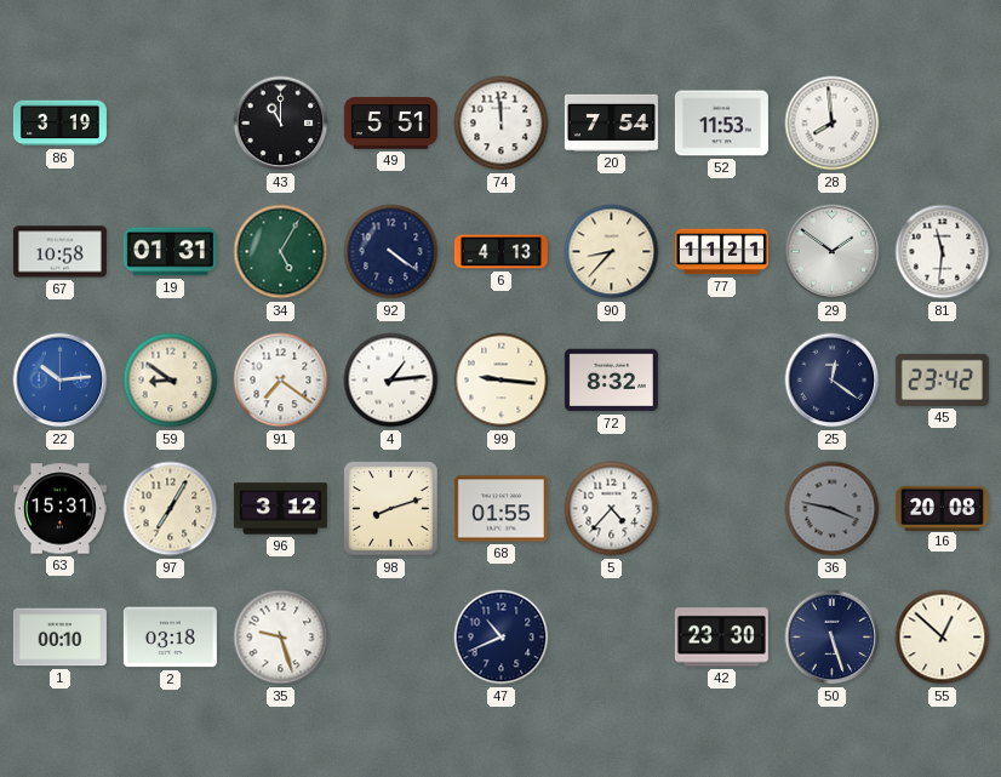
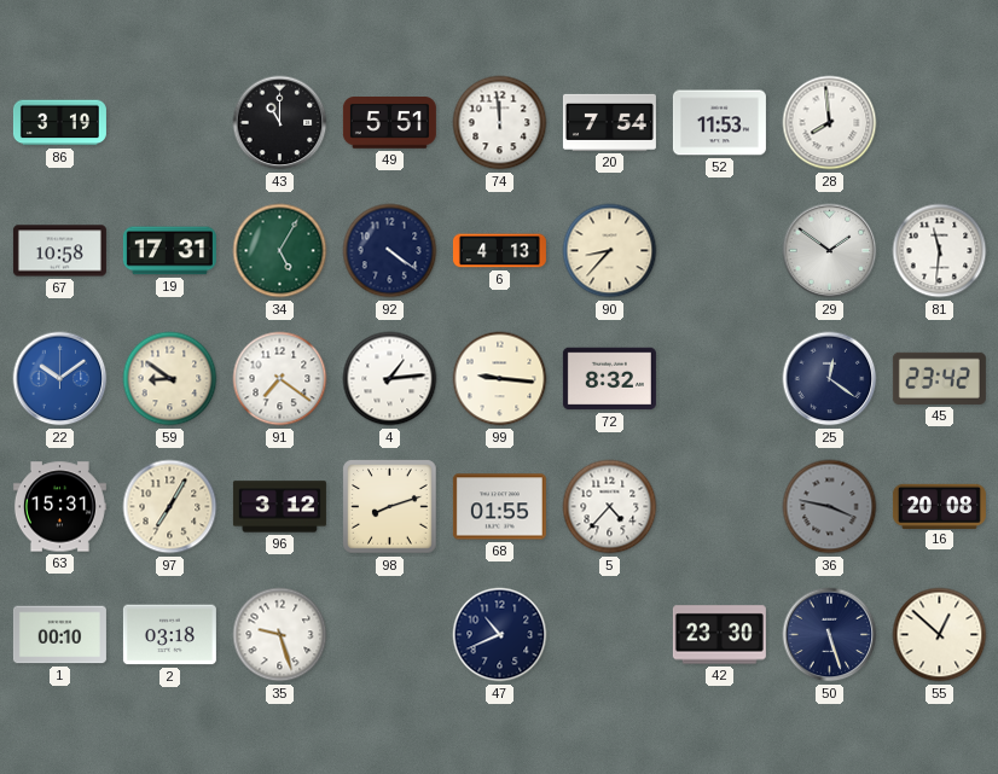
19: 01:31 -> 17:31 (169, 251)
77: 11:21 -> none (721, 252)
22: 10:14 -> 10:09 (60, 379)
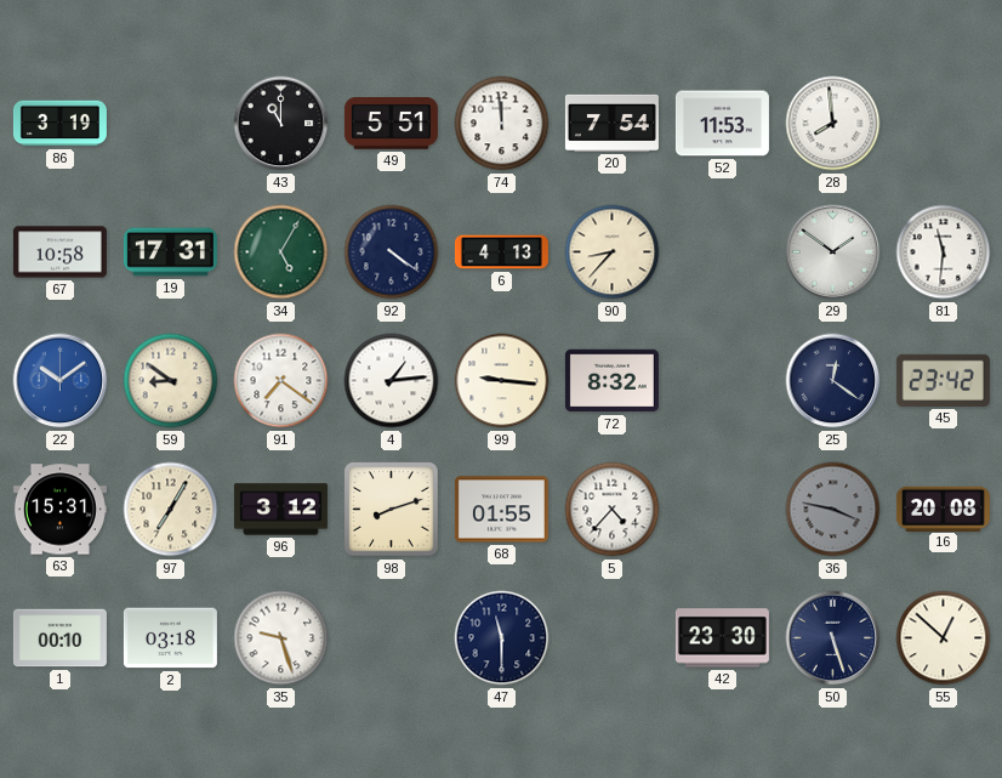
47: 10:41 -> 11:30 (502, 638)
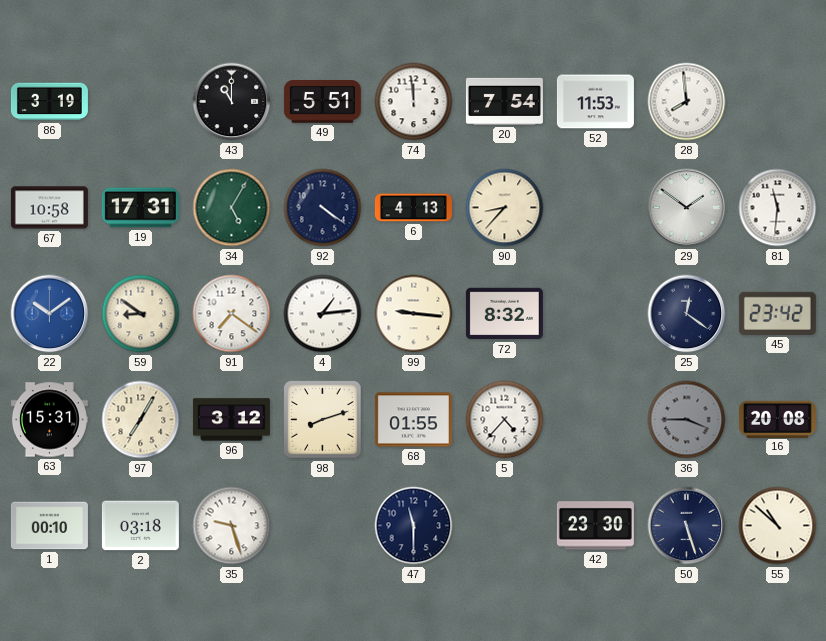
36: 3:47 -> 3:45 (687, 420)
55: 12:52 -> 10:52 (778, 526)
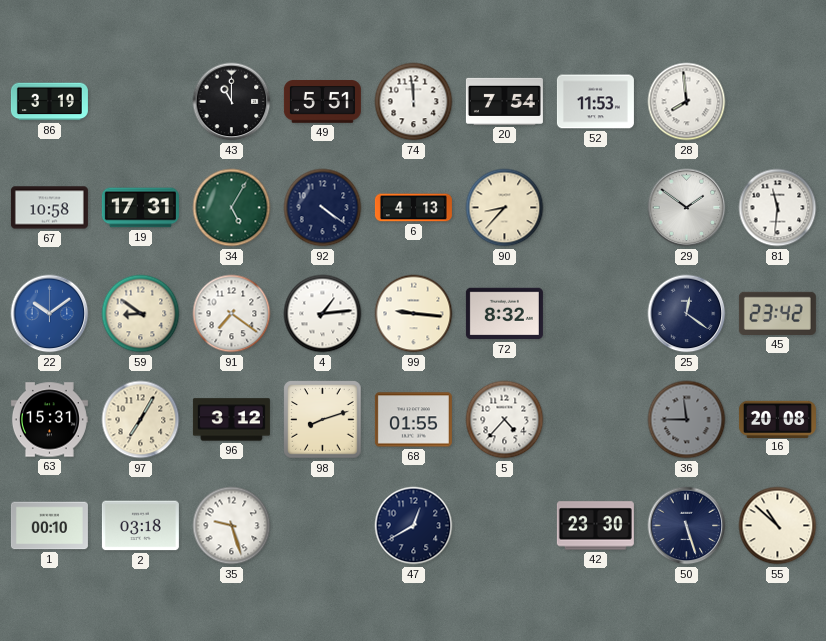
36: 3:45 -> 11:45 (687, 420)
47: 11:30 -> 12:40 (414, 526)
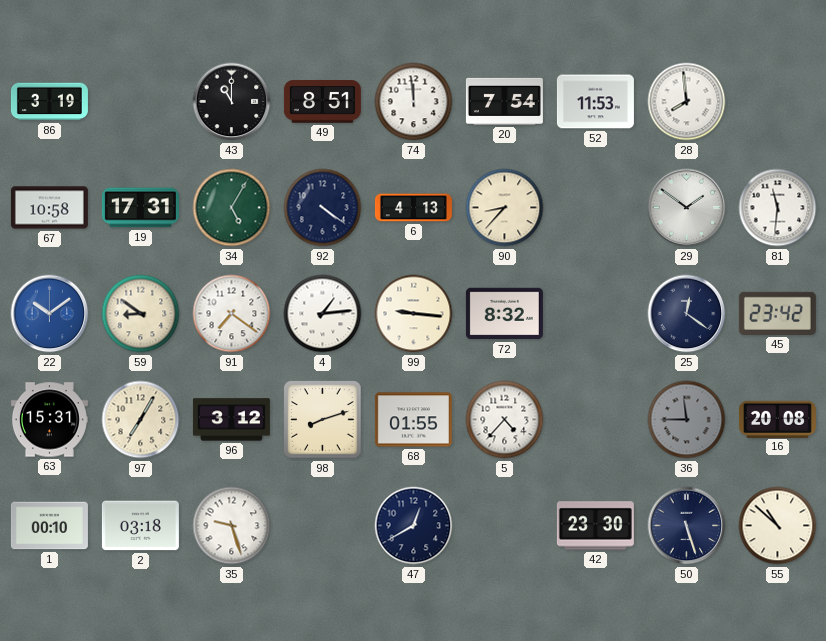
49: 5:51 -> 8:51 (322, 102)
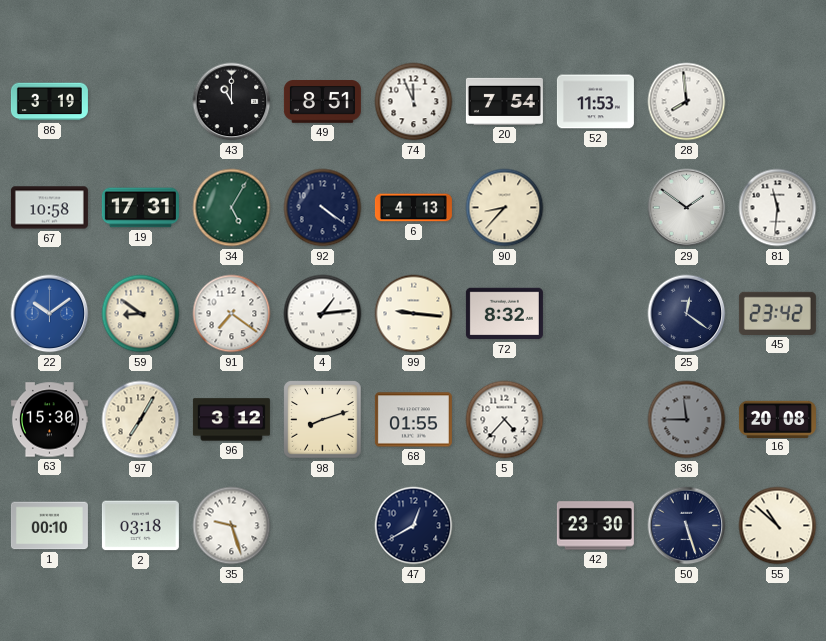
74: 11:59 -> 11:56 (414, 102)
63: 15:31 -> 15:30 (49, 420)
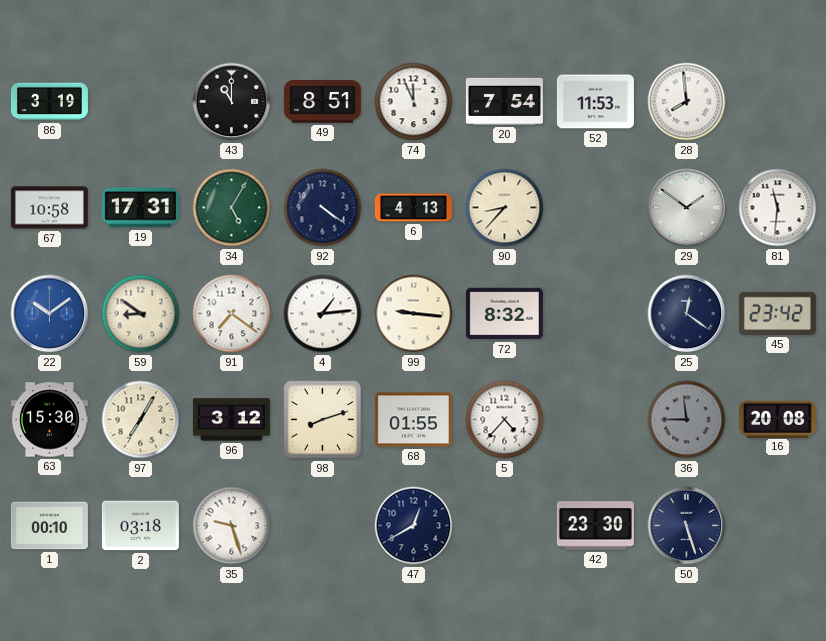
55: 10:52 -> none (778, 526)
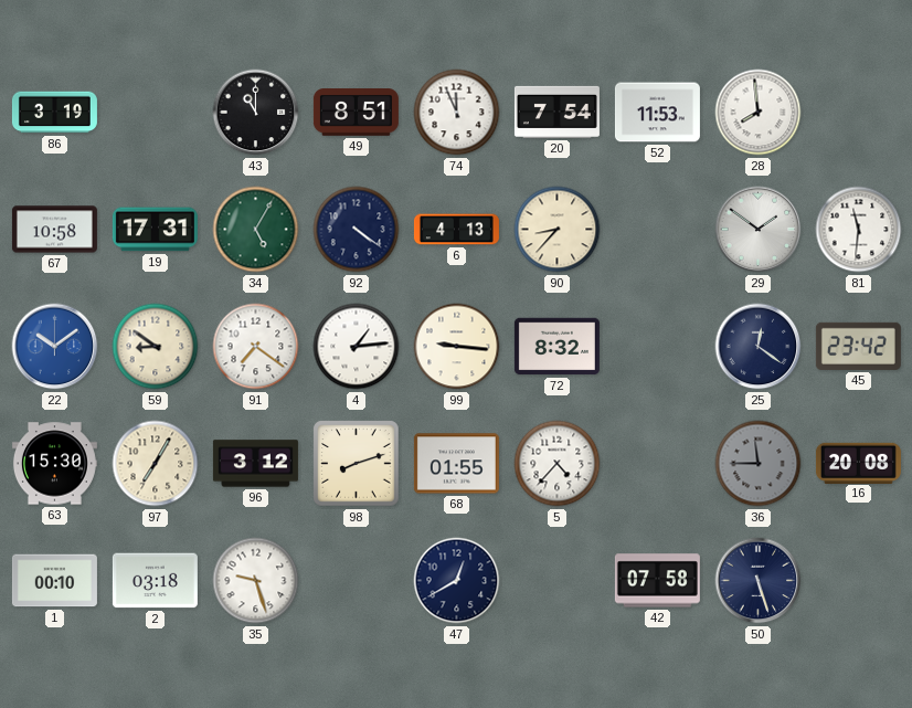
42: 23:30 -> 07:58 (657, 581)
